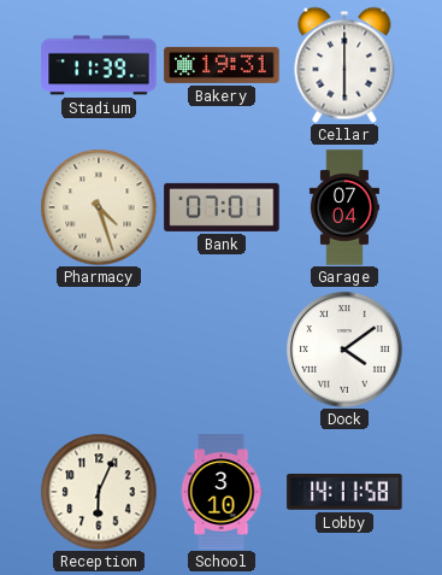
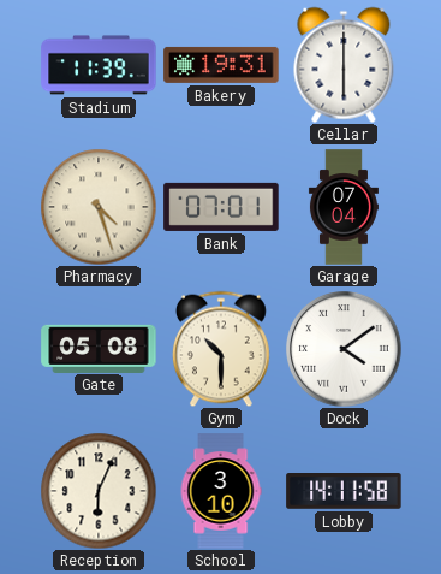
Gate: none -> 05:08 (99, 348)
Gym: none -> 10:30 (221, 349)
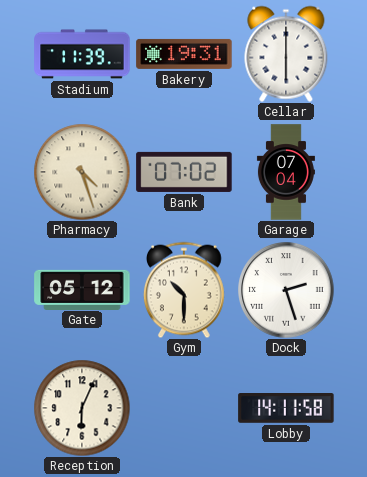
Bank: 07:01 -> 07:02 (184, 172)
Gate: 05:08 -> 05:12 (82, 289)
Dock: 4:09 -> 2:27 (286, 290)
School: 3:10 -> none (221, 491)
